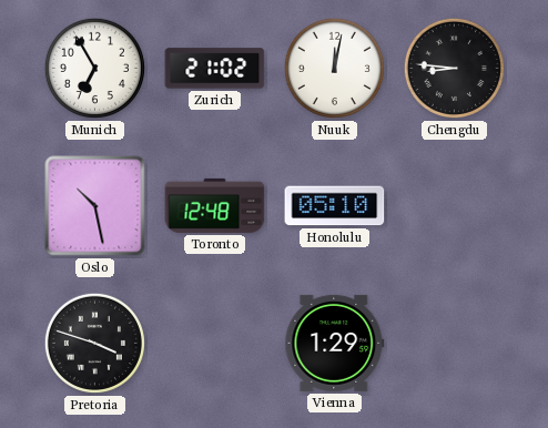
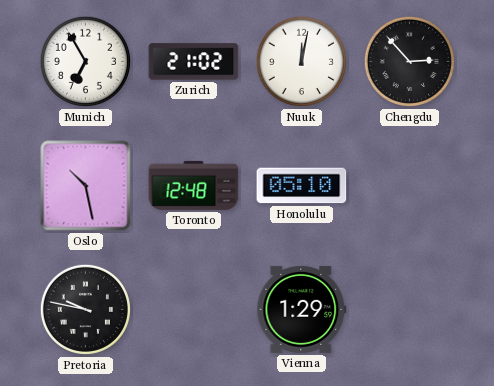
Chengdu: 8:46 -> 2:53 (409, 61)
Pretoria: 3:48 -> 9:47 (85, 309)
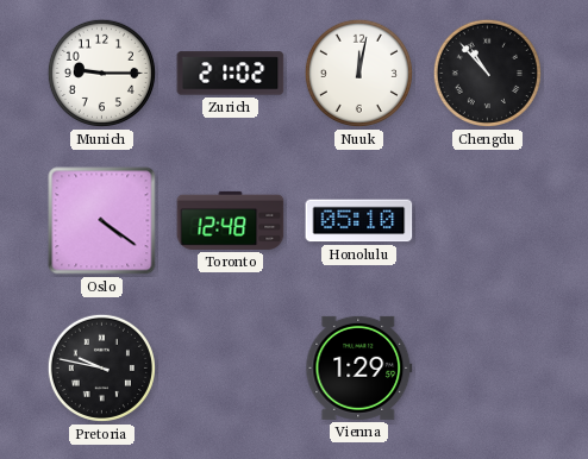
Munich: 6:55 -> 9:15 (101, 73)
Chengdu: 2:53 -> 10:53 (487, 73)
Oslo: 10:28 -> 4:21 (102, 221)
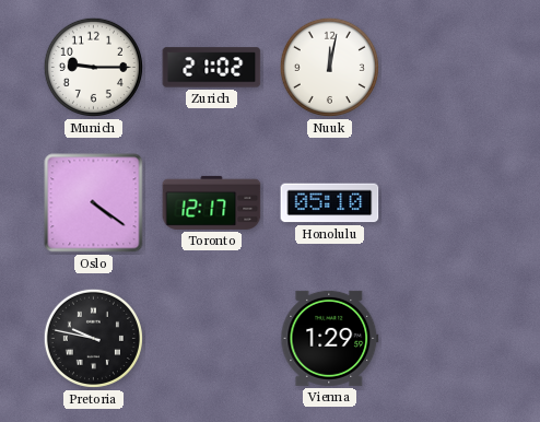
Chengdu: 10:53 -> none (487, 73)
Toronto: 12:48 -> 12:17 (212, 202)
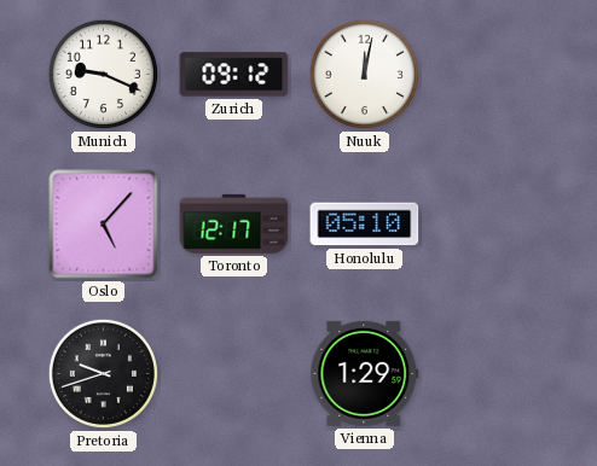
Munich: 9:15 -> 9:19 (103, 74)
Zurich: 21:02 -> 09:12 (234, 75)
Oslo: 4:21 -> 5:07 (104, 225)
Pretoria: 9:47 -> 9:42 (103, 373)
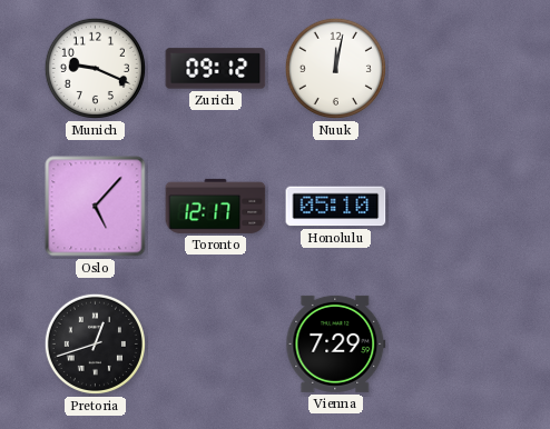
Pretoria: 9:42 -> 12:42 (95, 343)
Vienna: 1:29 -> 7:29 (336, 343)
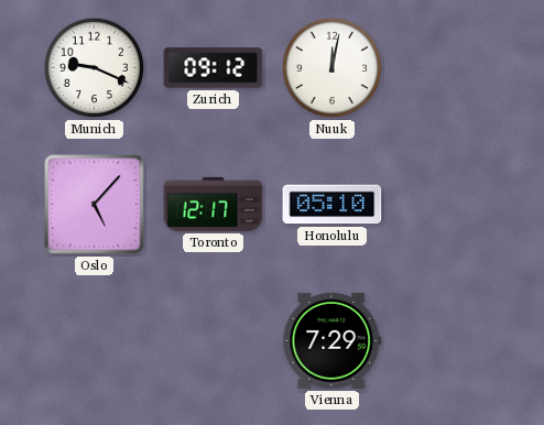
Pretoria: 12:42 -> none (95, 343)
